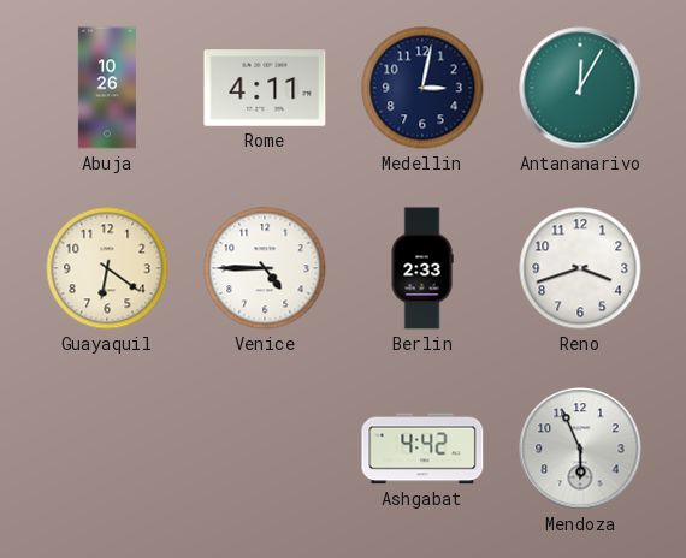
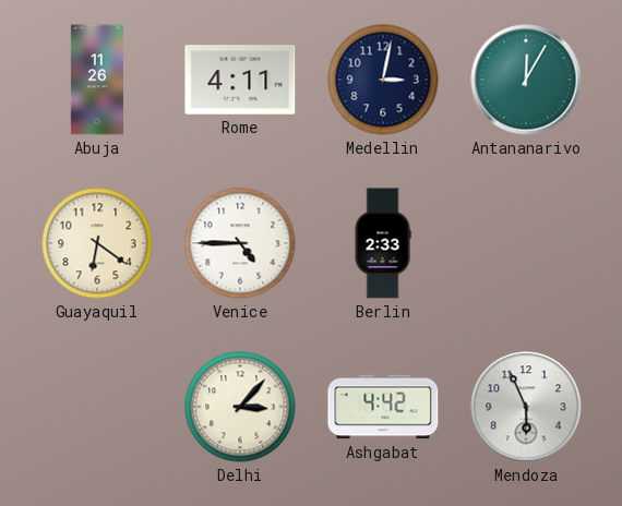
Abuja: 10:26 -> 11:26 (97, 80)
Reno: 3:42 -> none (580, 268)
Delhi: none -> 3:07 (240, 407)
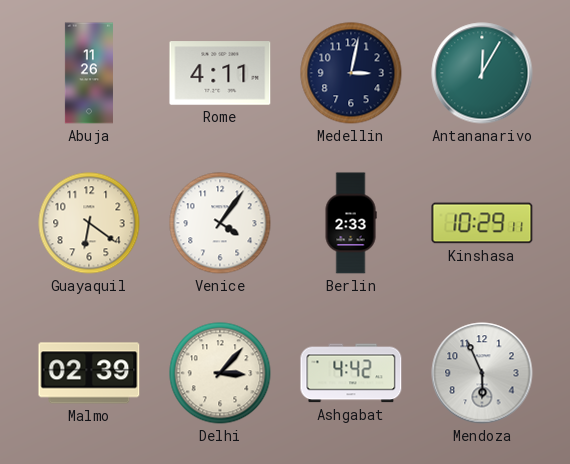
Venice: 4:45 -> 4:06 (220, 223)
Kinshasa: none -> 10:29 (482, 223)
Malmo: none -> 02:39 (89, 373)
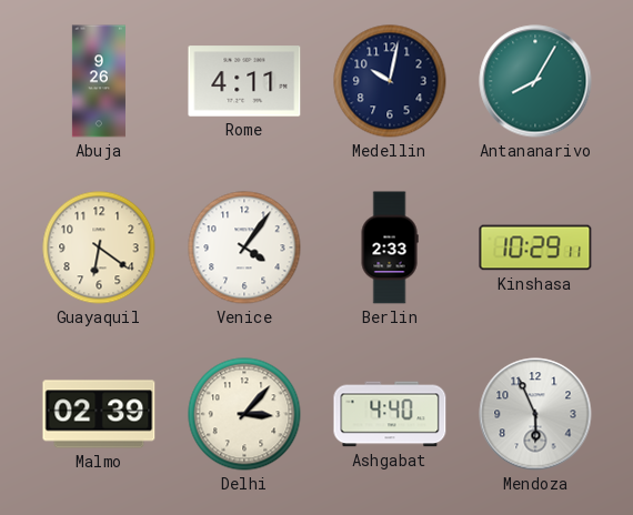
Abuja: 11:26 -> 9:26 (99, 81)
Medellin: 3:02 -> 10:02 (390, 81)
Antananarivo: 12:05 -> 8:05 (535, 81)
Ashgabat: 4:42 -> 4:40 (390, 414)
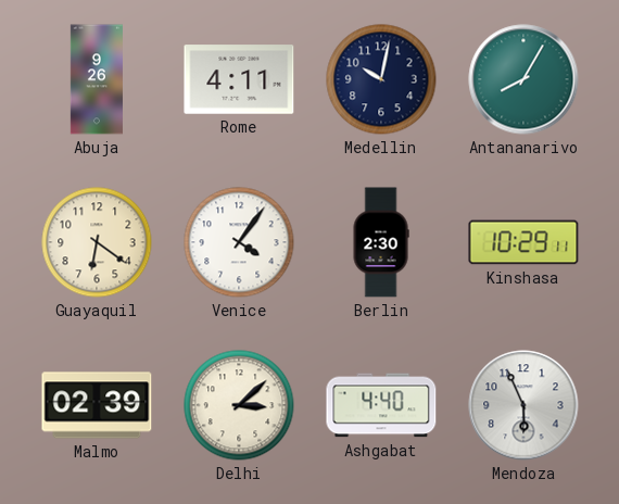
Berlin: 2:33 -> 2:30 (381, 242)
Delhi: 3:07 -> 3:08 (239, 405)
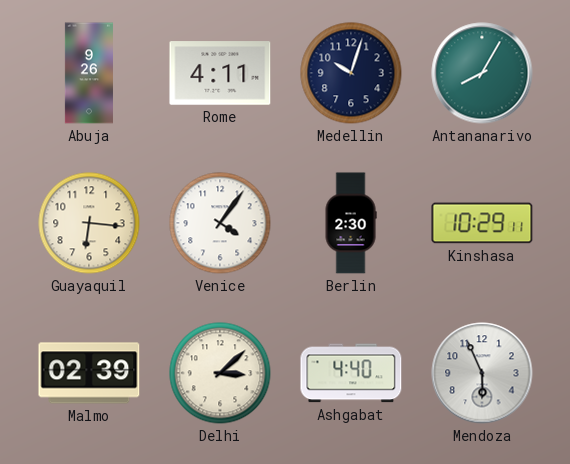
Medellin: 10:02 -> 10:03 (351, 73)
Guayaquil: 6:21 -> 6:16 (89, 223)
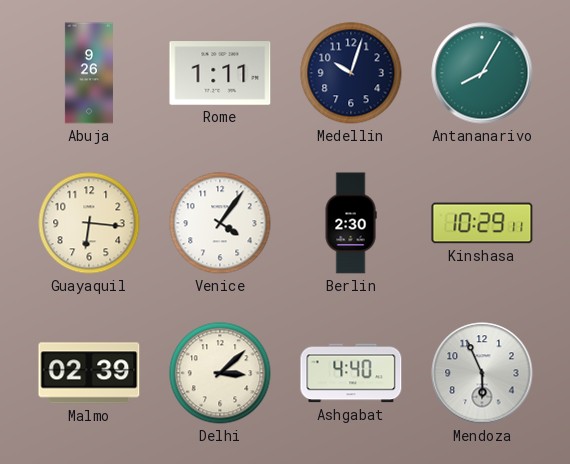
Rome: 4:11 -> 1:11 (220, 73)
